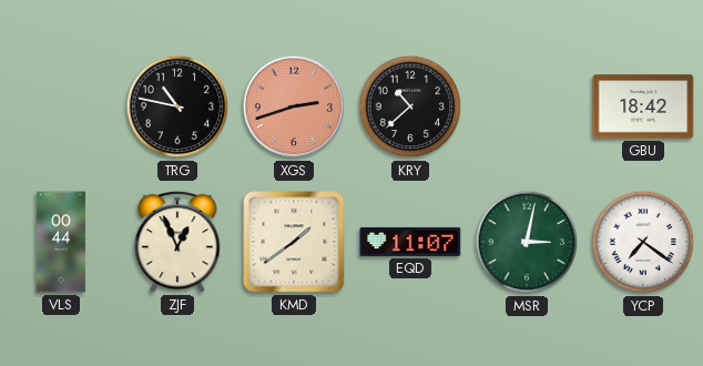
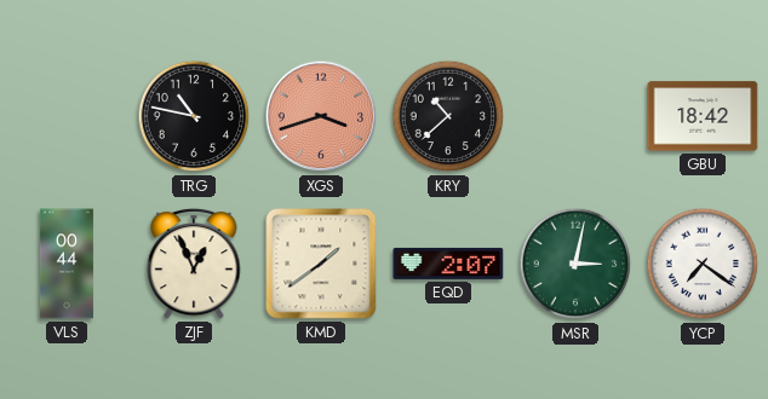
XGS: 2:42 -> 3:42 (321, 116)
EQD: 11:07 -> 2:07 (448, 264)
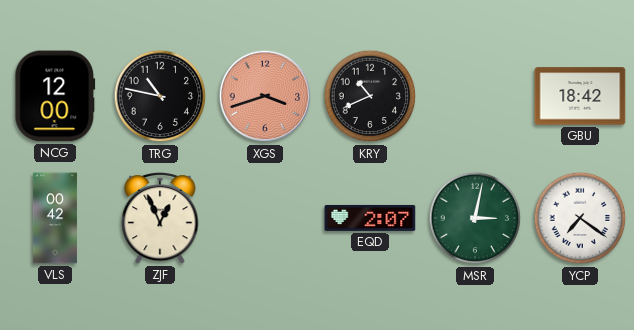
NCG: none -> 12:00 (55, 96)
KRY: 10:38 -> 10:41 (370, 96)
VLS: 00:44 -> 00:42 (55, 218)
KMD: 1:39 -> none (321, 264)
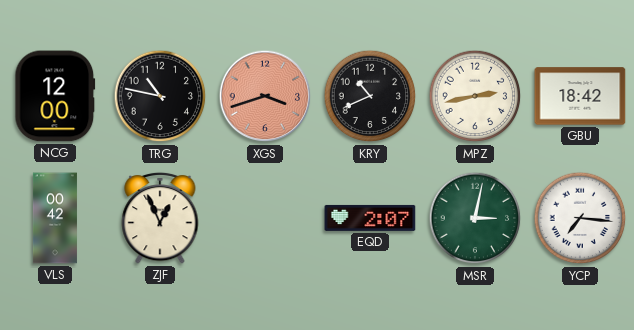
MPZ: none -> 2:43 (475, 96)
YCP: 7:21 -> 7:16 (580, 218)
